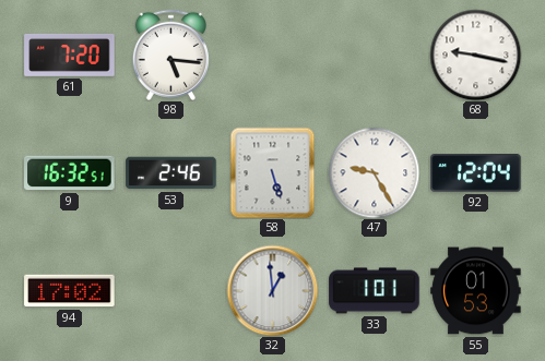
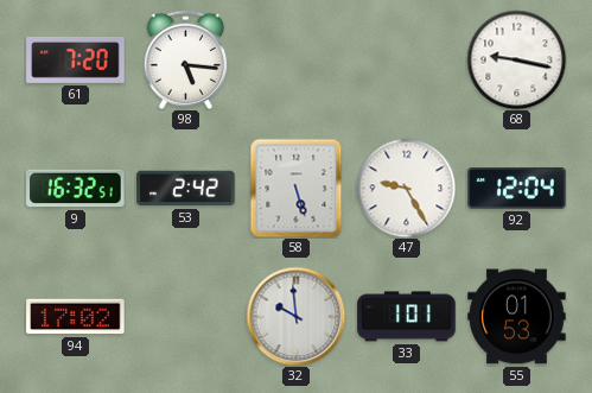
53: 2:46 -> 2:42 (186, 189)
32: 12:59 -> 9:59 (295, 316)
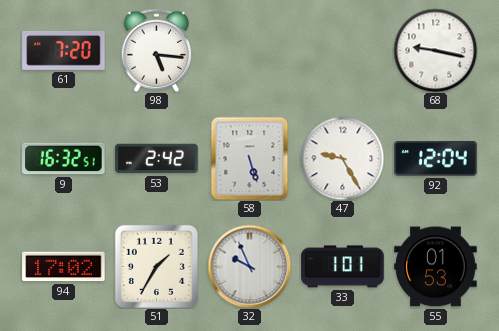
51: none -> 1:35 (156, 266)
32: 9:59 -> 9:56 (249, 266)
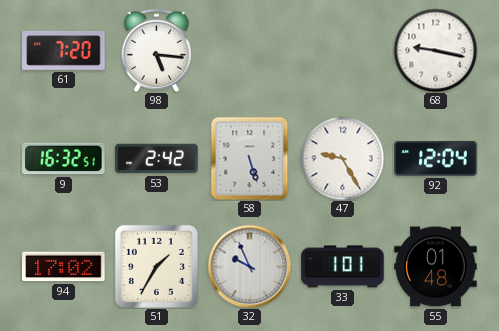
55: 01:53 -> 01:48 (436, 267)
